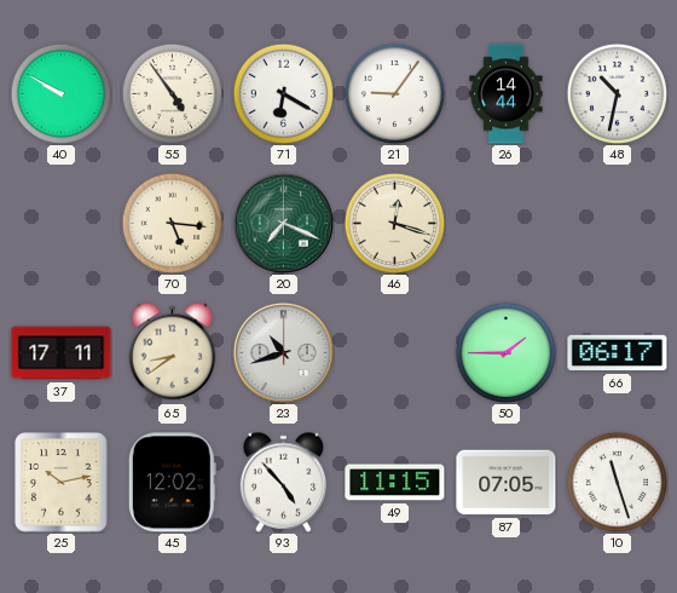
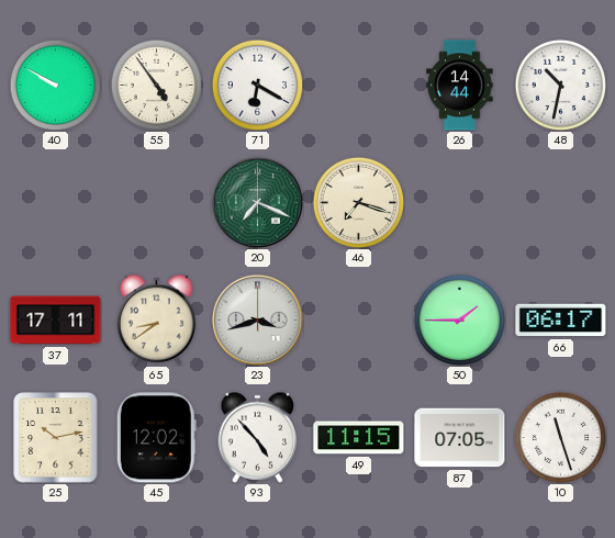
21: 9:06 -> none (394, 93)
70: 5:16 -> none (172, 223)
46: 12:18 -> 7:18 (358, 202)
23: 10:42 -> 3:42 (257, 320)
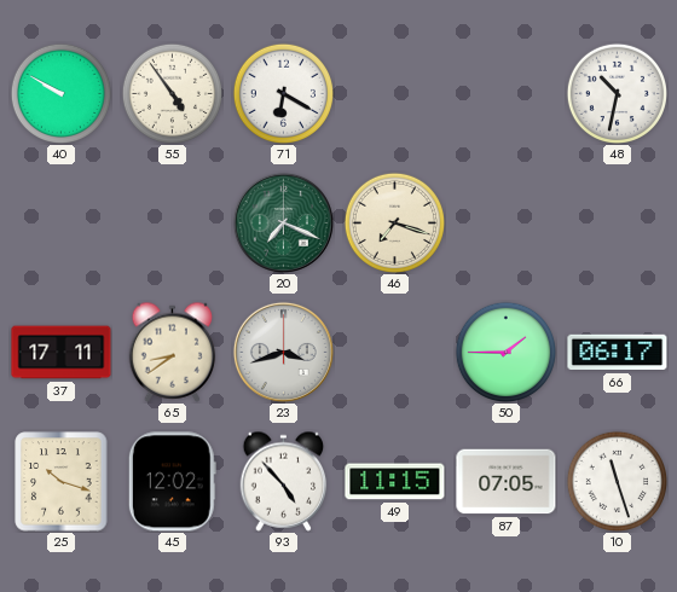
26: 14:44 -> none (460, 86)
25: 10:13 -> 10:18 (62, 482)
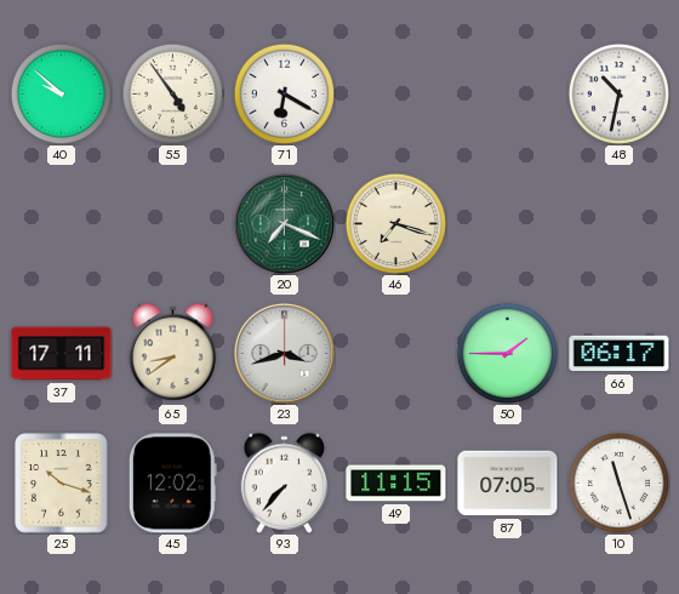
40: 9:50 -> 9:52 (61, 93)
93: 4:53 -> 7:37 (285, 482)
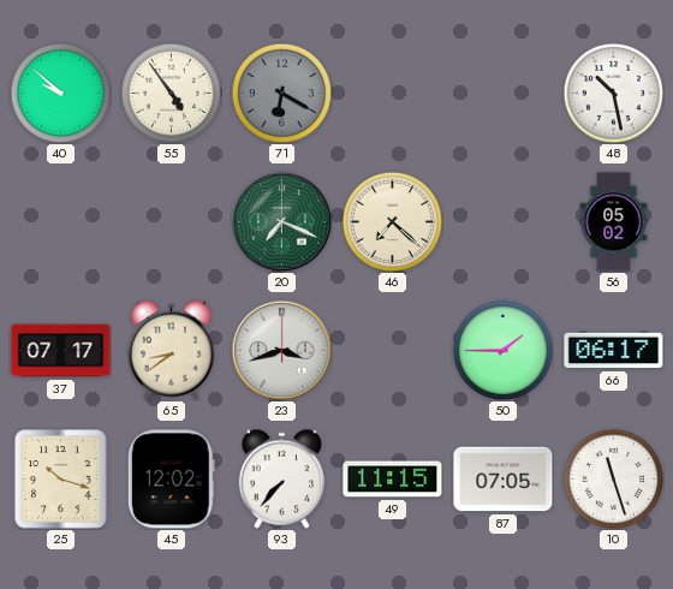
71 dial: white -> grey (281, 93)
48: 10:32 -> 10:28 (613, 93)
46: 7:18 -> 7:22 (392, 221)
56: none -> 05:02 (614, 222)
37: 17:11 -> 07:17 (61, 351)
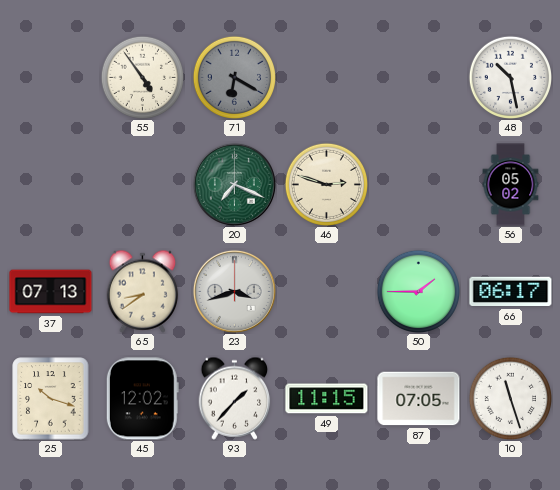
40: 9:52 -> none (60, 93)
46: 7:22 -> 2:48 (326, 184)
37: 07:17 -> 07:13 (51, 292)
93: 7:37 -> 1:37 (235, 398)
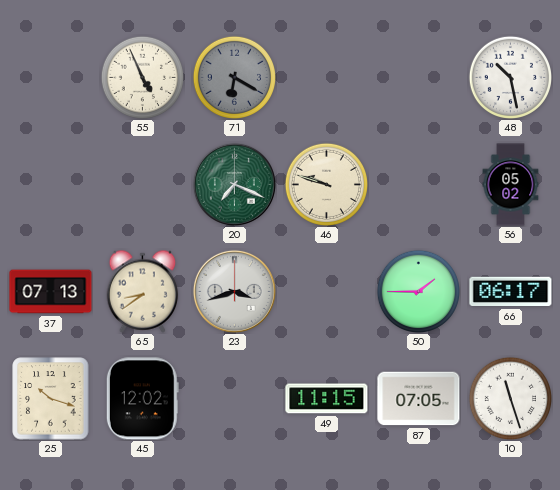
55: 4:54 -> 4:56 (142, 77)
46: 2:48 -> 9:48 (326, 184)
93: 1:37 -> none (235, 398)
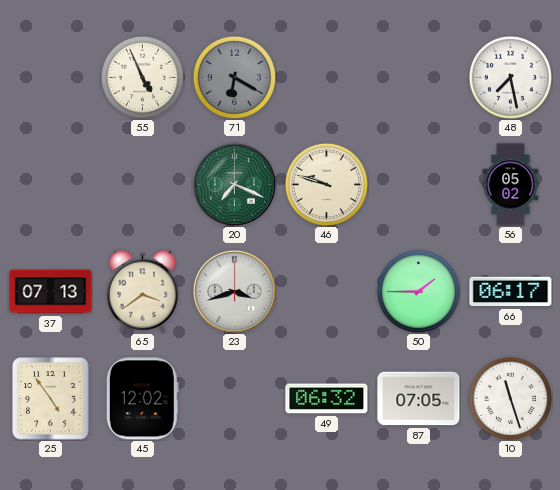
48: 10:28 -> 7:28 (510, 77)
65: 8:39 -> 3:39 (143, 291)
25: 10:18 -> 4:54 (51, 399)
49: 11:15 -> 06:32 (327, 399)
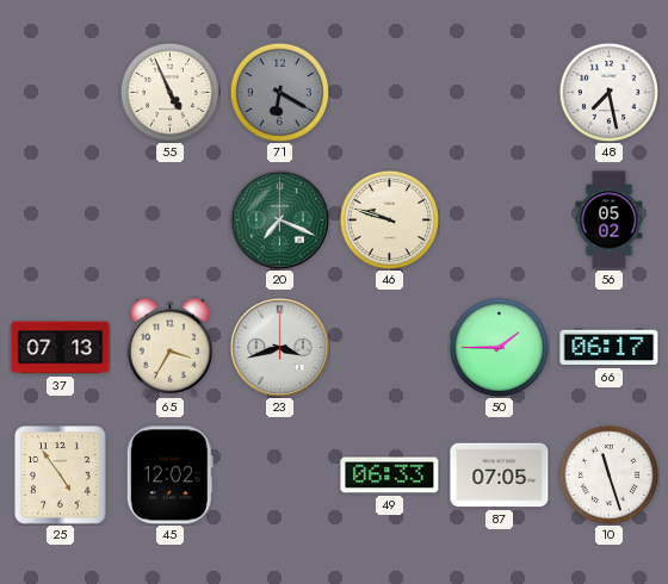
65: 3:39 -> 3:35 (171, 347)
49: 06:32 -> 06:33 (390, 476)
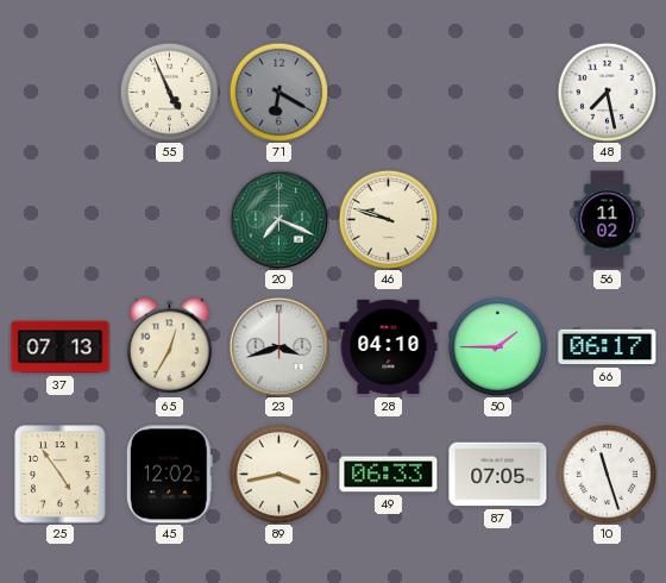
56: 05:02 -> 11:02 (608, 220)
65: 3:35 -> 12:35 (170, 346)
28: none -> 04:10 (389, 347)
89: none -> 3:43 (278, 474)
